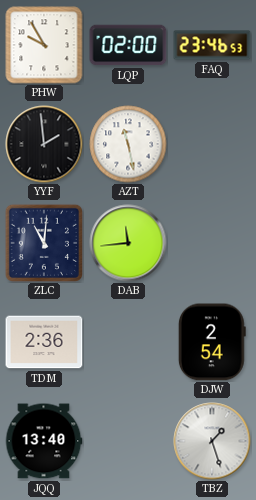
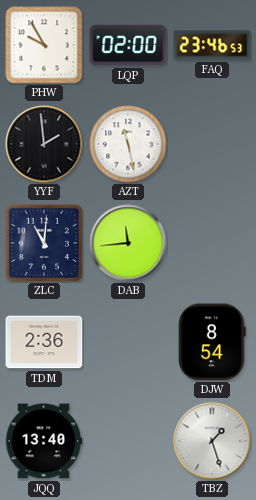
DJW: 2:54 -> 8:54 (212, 342)
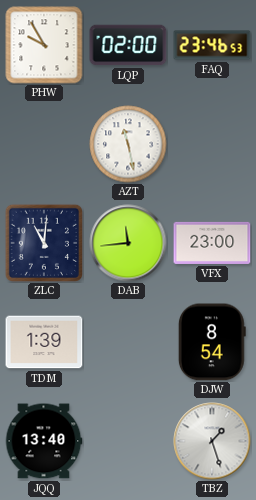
YYF: 1:59 -> none (44, 144)
VFX: none -> 23:00 (212, 243)
TDM: 2:36 -> 1:39 (44, 342)
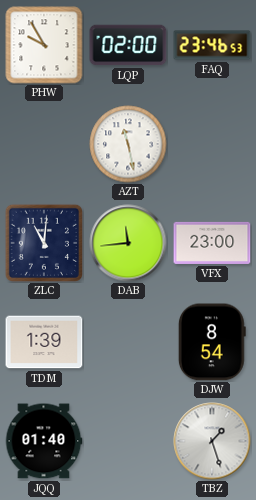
JQQ: 13:40 -> 01:40 (44, 441)
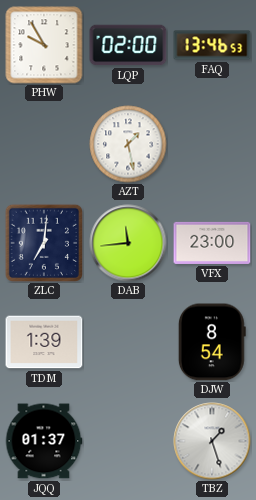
FAQ: 23:46 -> 13:46 (212, 45)
AZT: 11:28 -> 1:28 (128, 144)
ZLC: 11:01 -> 7:01 (43, 242)
JQQ: 01:40 -> 01:37 (44, 441)
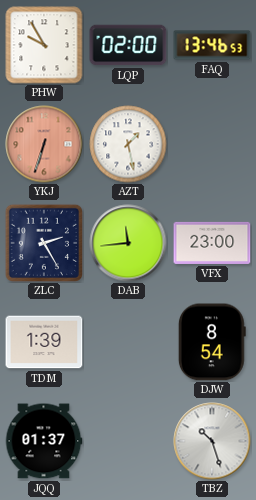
YKJ: none -> 6:33 (44, 144)
ZLC: 7:01 -> 2:25 (43, 242)
TBZ: 1:27 -> 10:27 (212, 441)
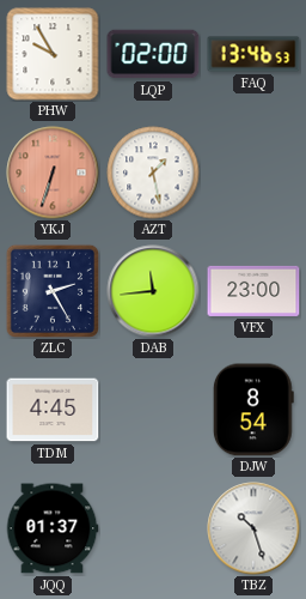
TDM: 1:39 -> 4:45 (53, 410)
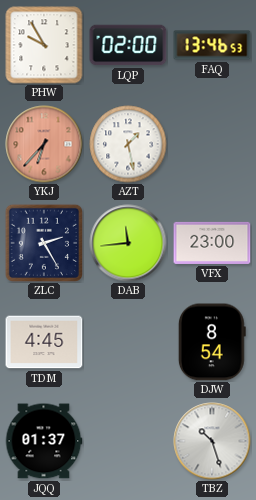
YKJ: 6:33 -> 6:37 (44, 144)
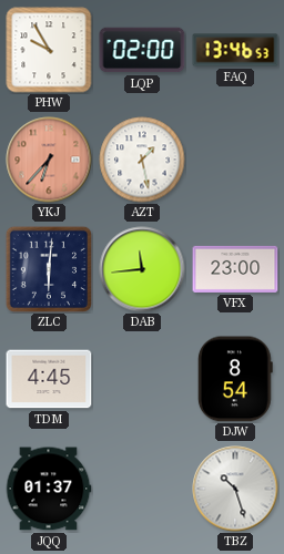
ZLC: 2:25 -> 6:01 (48, 268)
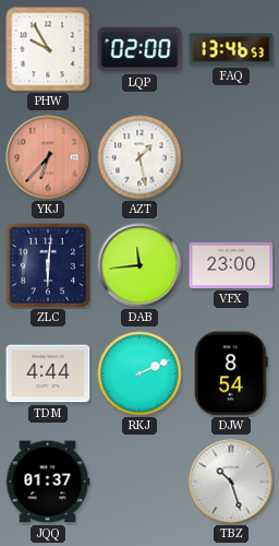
TDM: 4:45 -> 4:44 (48, 373)
RKJ: none -> 2:11 (139, 373)
